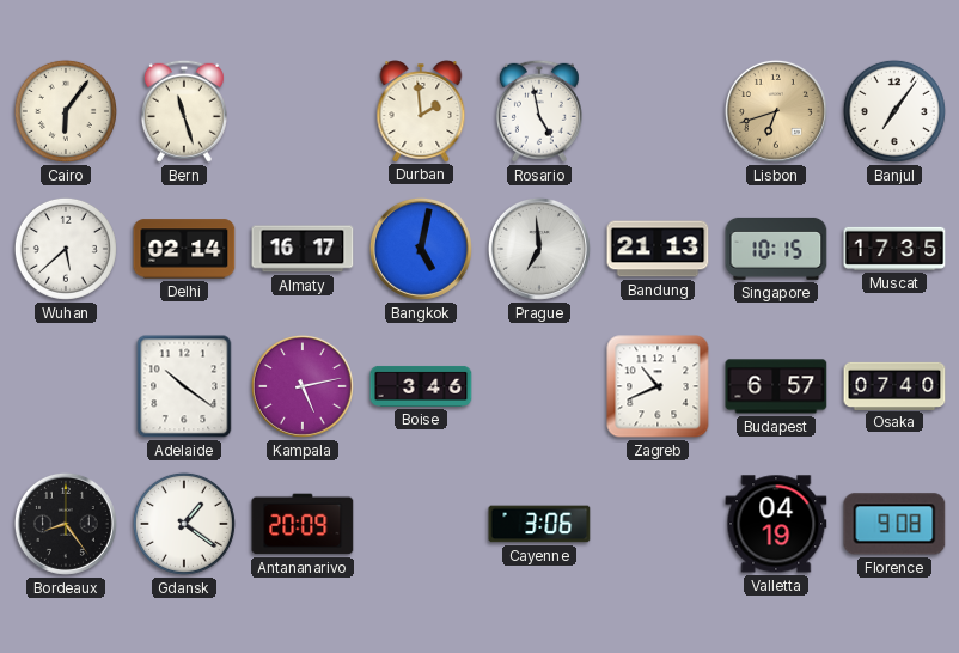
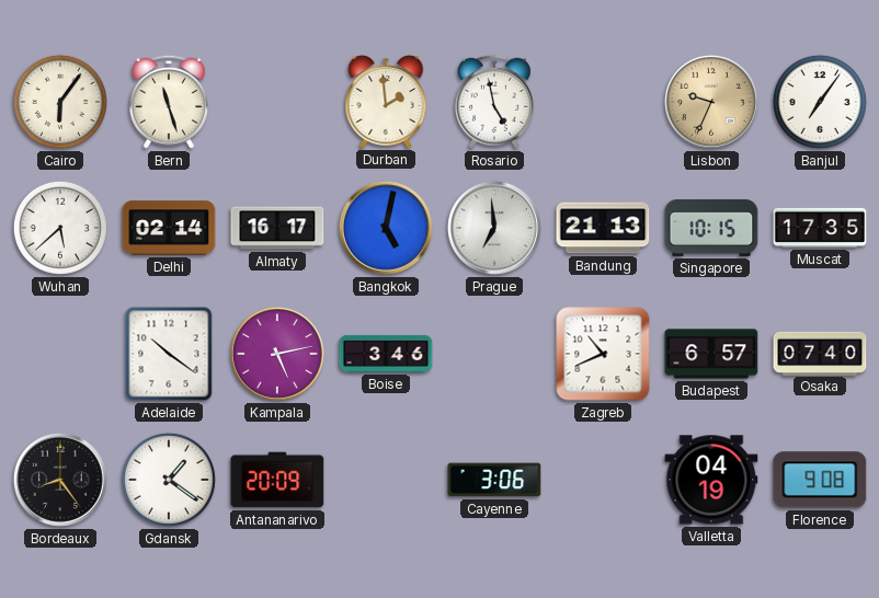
Lisbon: 6:42 -> 9:34 (711, 102)
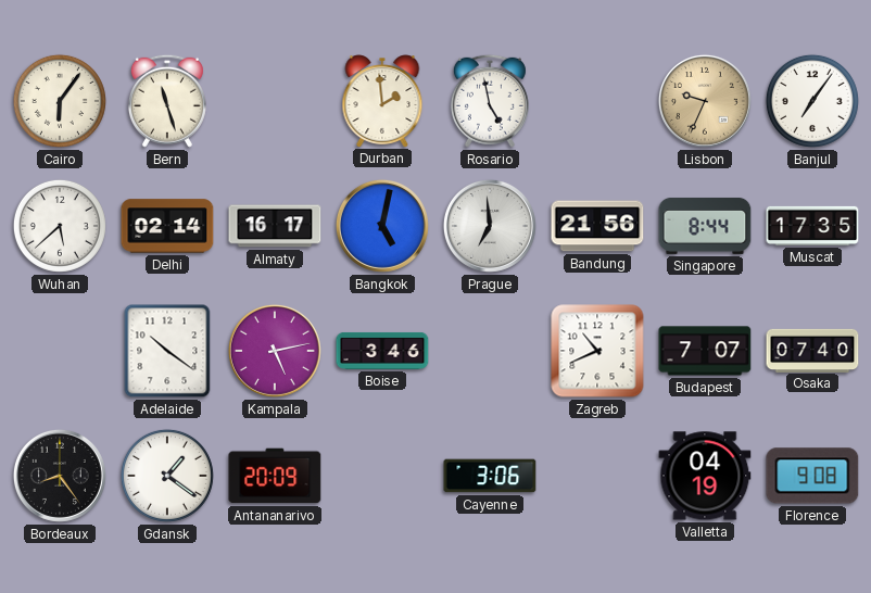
Bandung: 21:13 -> 21:56 (597, 226)
Singapore: 10:15 -> 8:44 (705, 226)
Budapest: 6:57 -> 7:07 (705, 351)
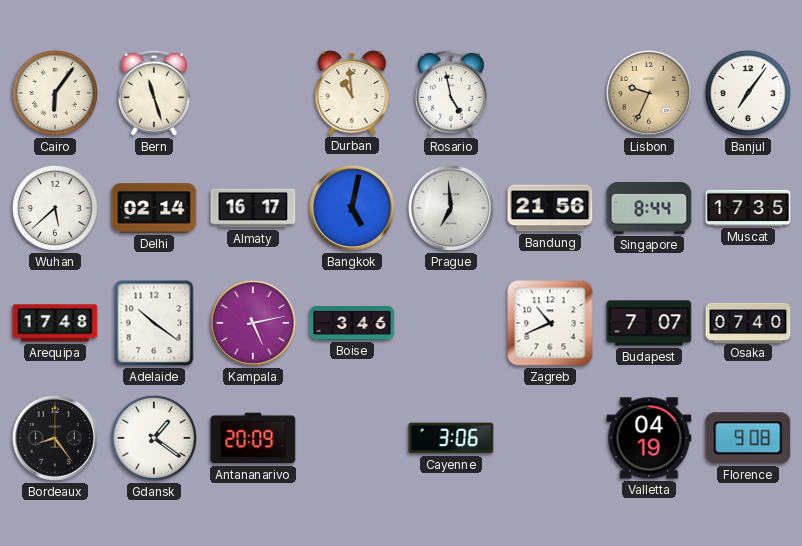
Durban: 1:59 -> 10:59 (352, 93)
Arequipa: none -> 17:48 (55, 323)
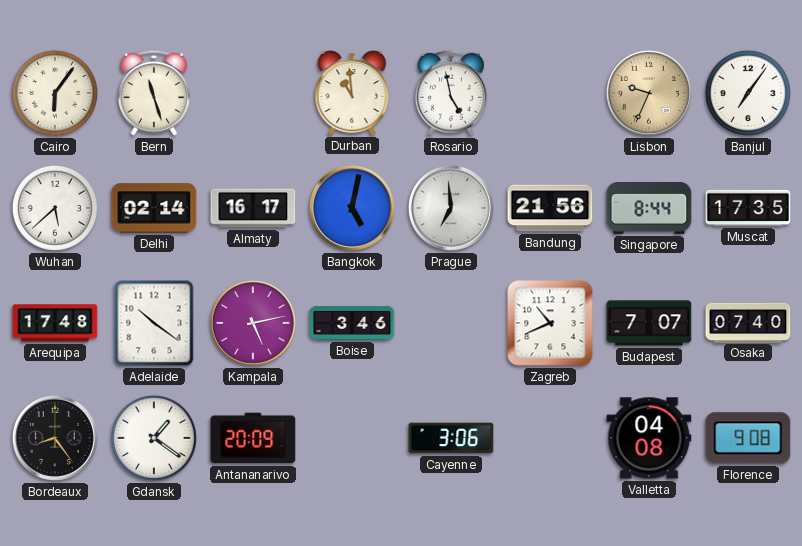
Valletta: 04:19 -> 04:08 (649, 438)
